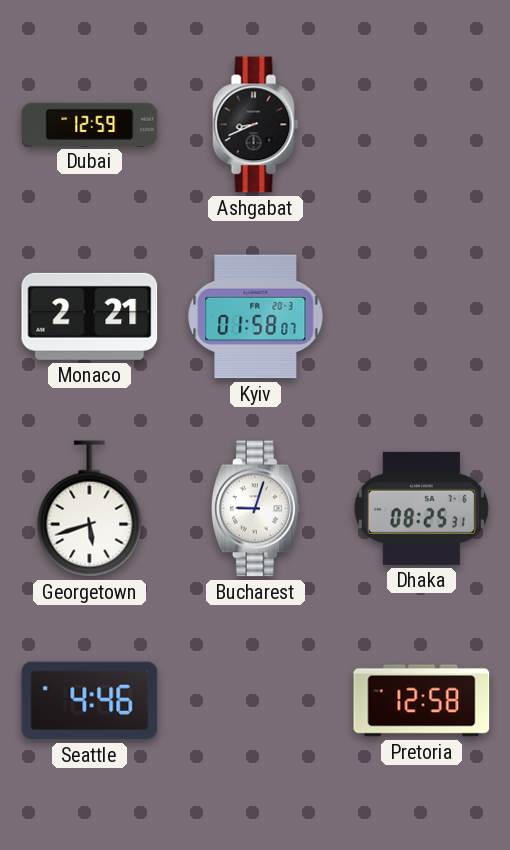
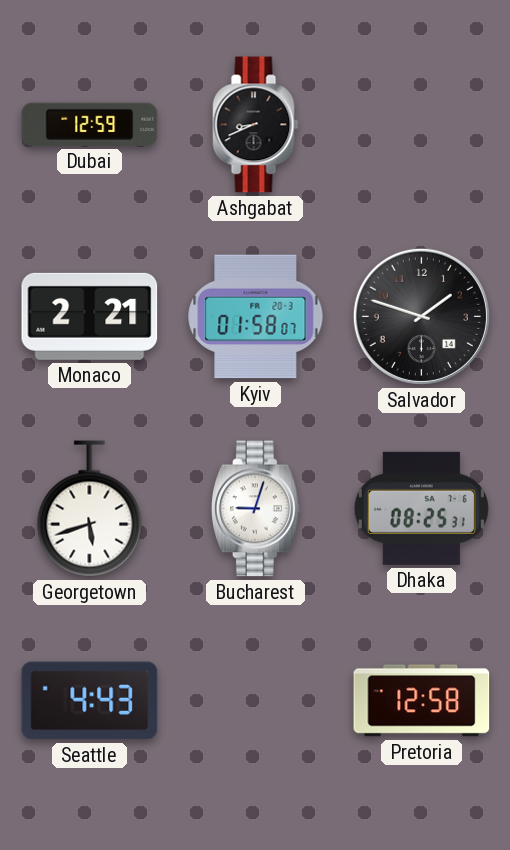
Salvador: none -> 1:48 (421, 316)
Seattle: 4:46 -> 4:43 (90, 701)
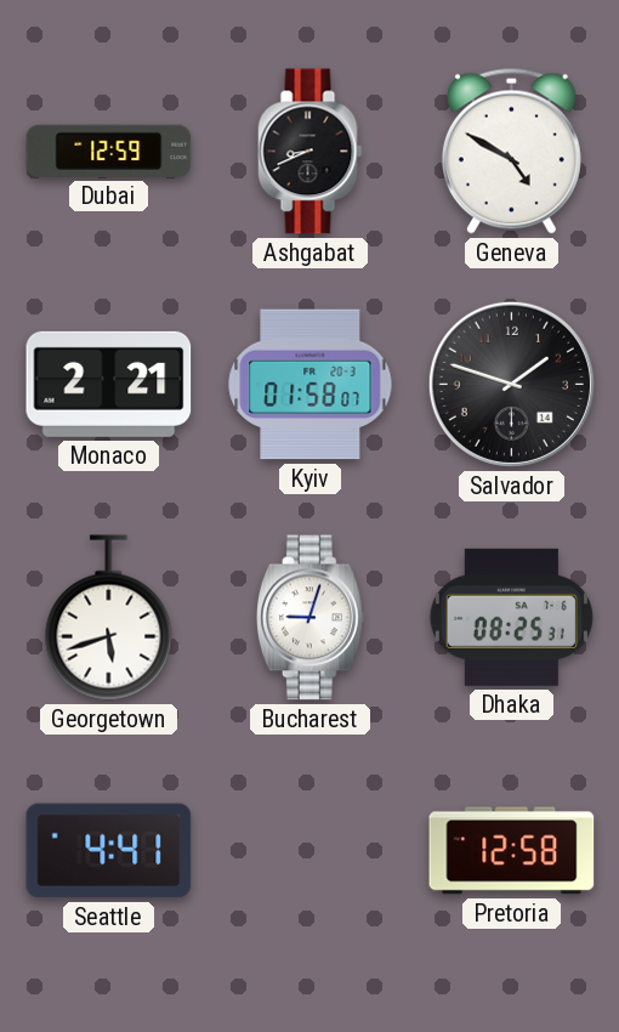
Geneva: none -> 4:50 (511, 151)
Seattle: 4:43 -> 4:41 (109, 851)
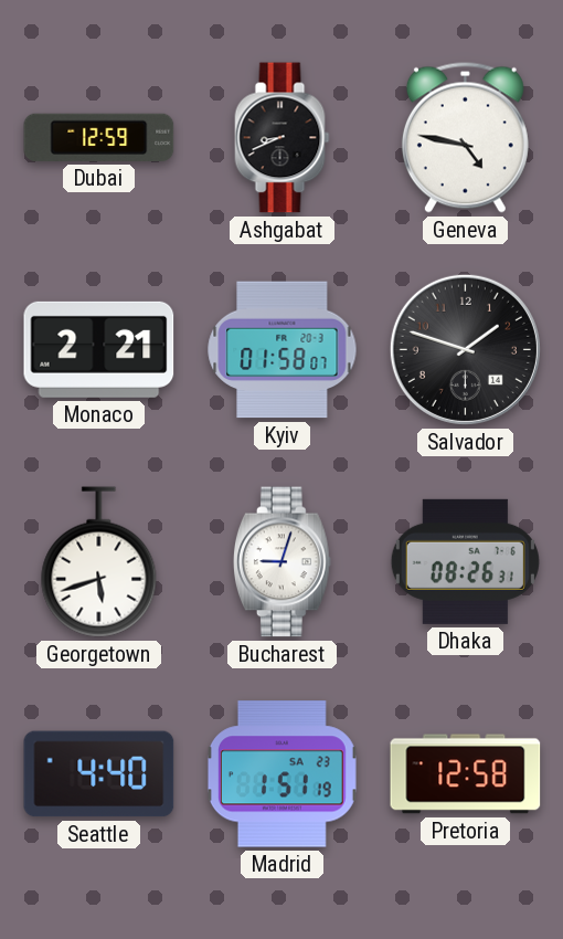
Geneva: 4:50 -> 4:47 (465, 137)
Dhaka: 08:25 -> 08:26 (465, 561)
Seattle: 4:41 -> 4:40 (99, 774)
Madrid: none -> 1:51 (281, 774)
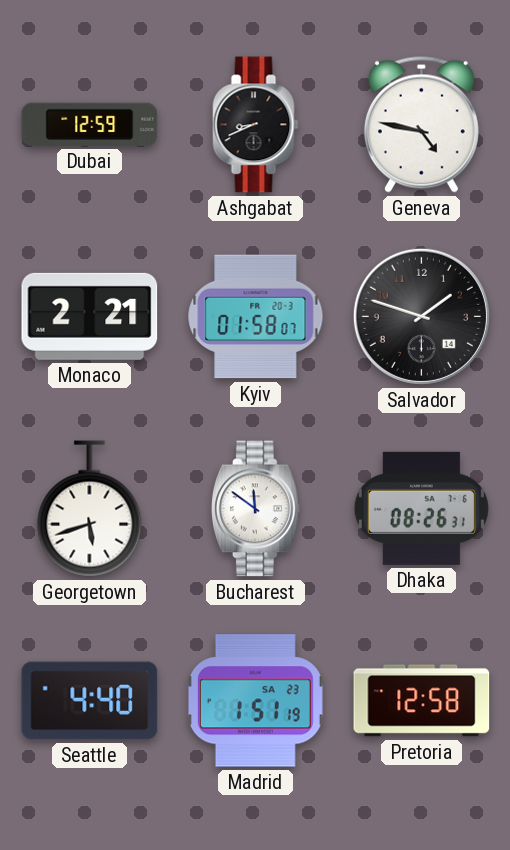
Bucharest: 9:03 -> 11:51 (255, 509)
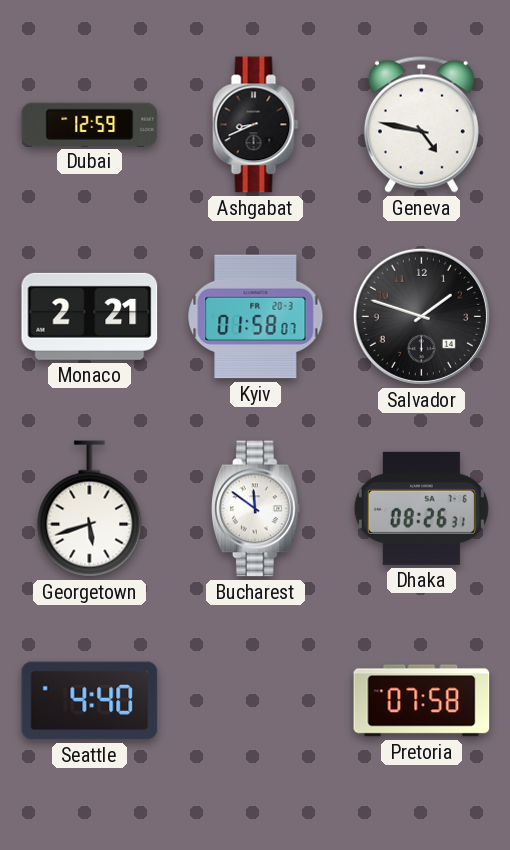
Madrid: 1:51 -> none (255, 701)
Pretoria: 12:58 -> 07:58 (422, 701)
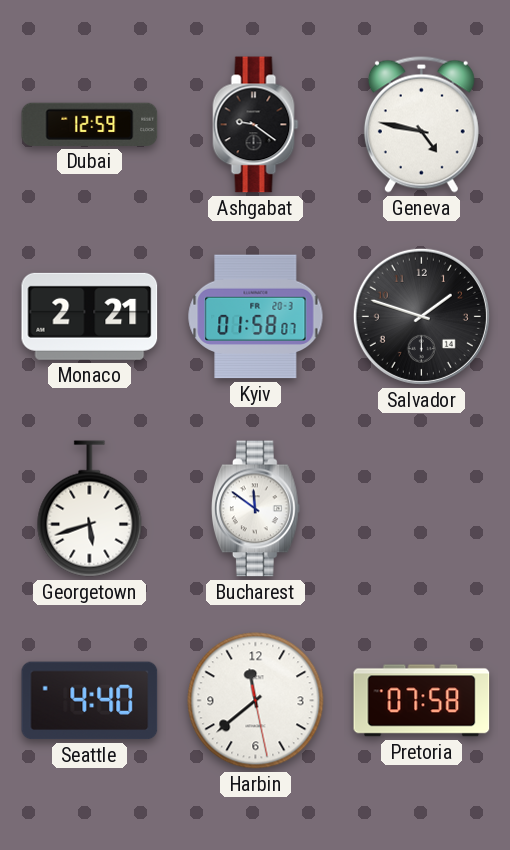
Ashgabat: 8:41 -> 9:21 (256, 125)
Dhaka: 08:26 -> none (421, 508)
Harbin: none -> 11:38 (256, 701)
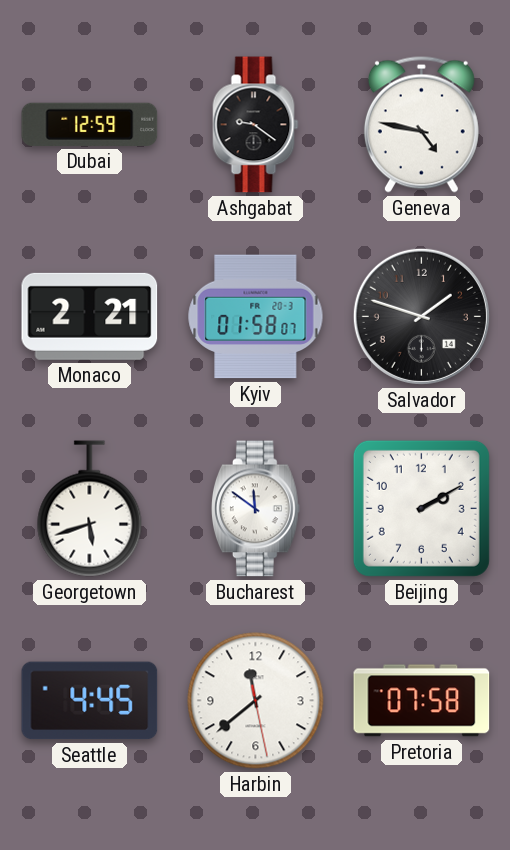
Beijing: none -> 2:10 (421, 508)
Seattle: 4:40 -> 4:45 (90, 701)
